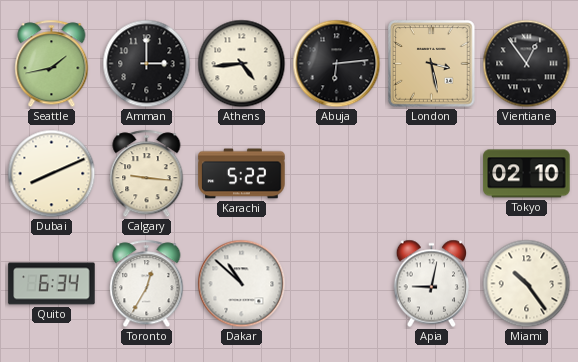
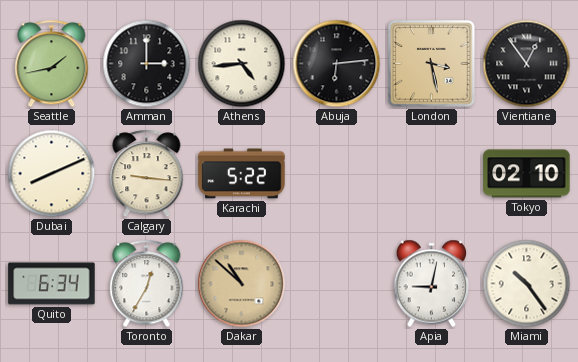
Dakar dial: white -> champagne (242, 284)
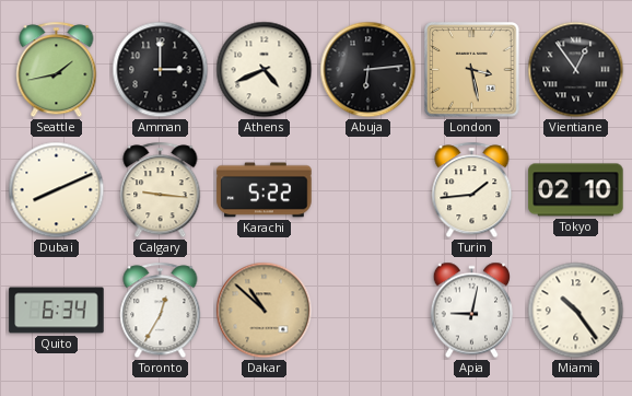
Athens: 4:44 -> 4:41 (265, 70)
Turin: none -> 1:44 (472, 190)
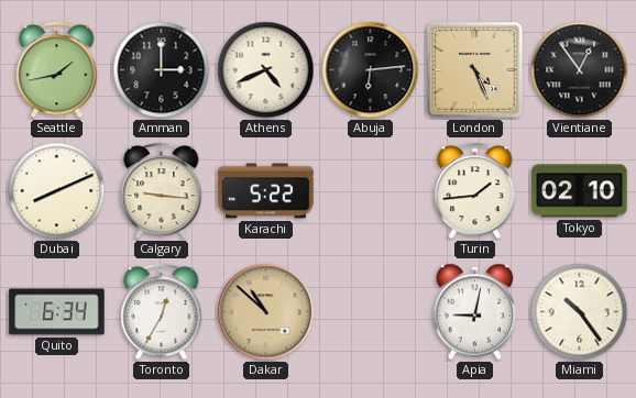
London: 3:28 -> 4:26 (475, 70)
